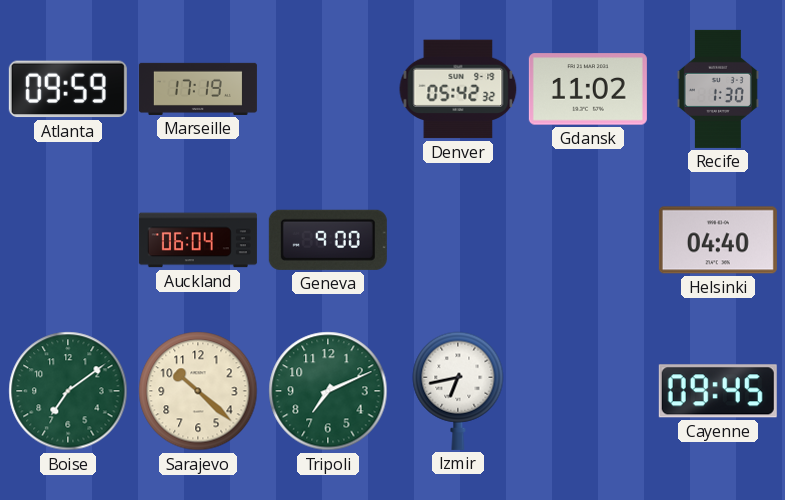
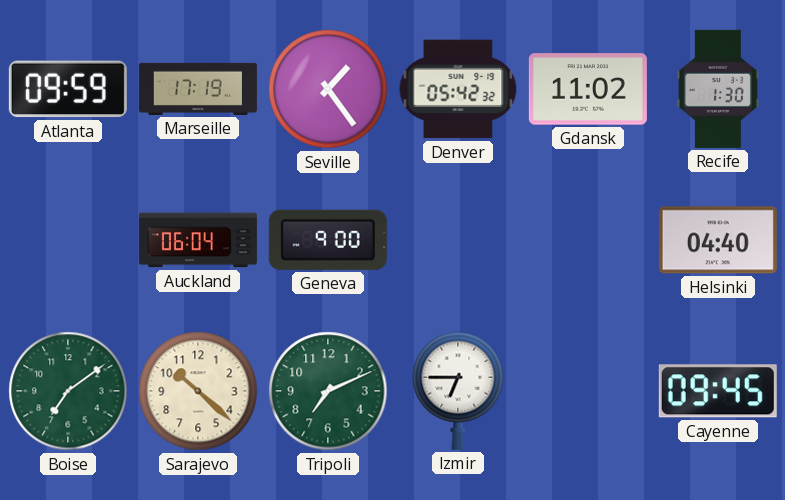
Seville: none -> 1:24 (328, 89)
Izmir: 6:43 -> 6:45 (458, 391)
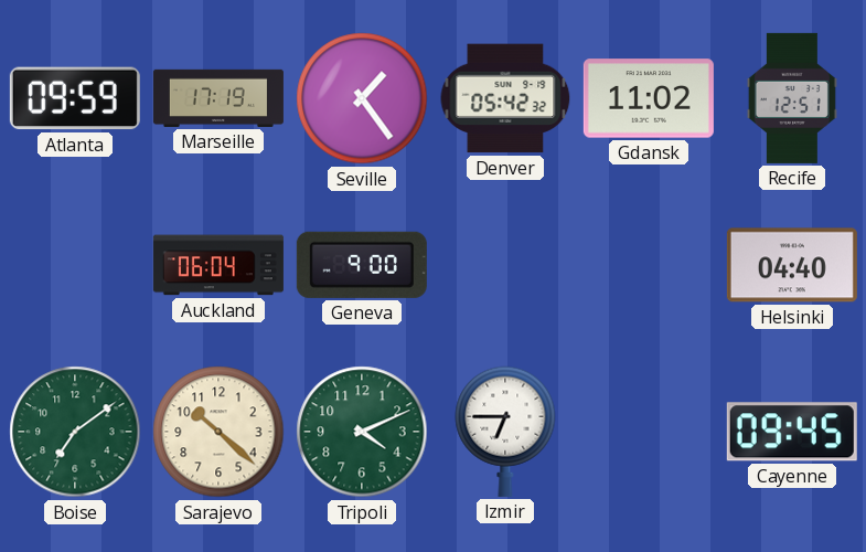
Recife: 1:30 -> 12:51 (792, 98)
Tripoli: 7:11 -> 4:11 (362, 432)
